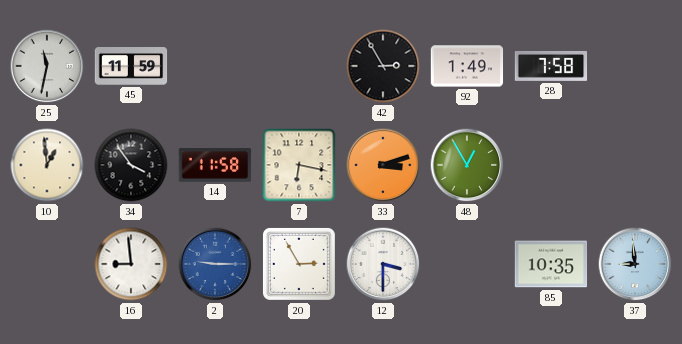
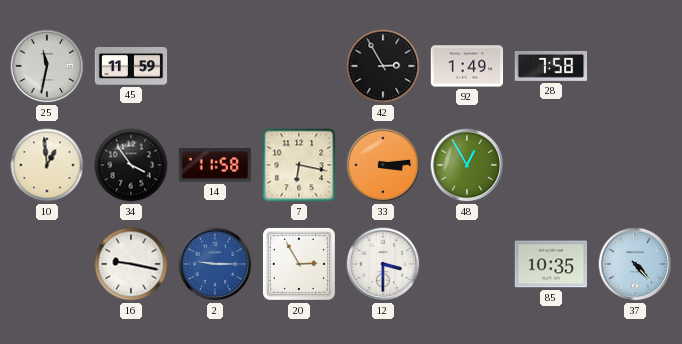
33: 3:12 -> 3:14 (383, 165)
16: 8:59 -> 9:17 (131, 264)
37: 8:59 -> 4:23 (635, 264)
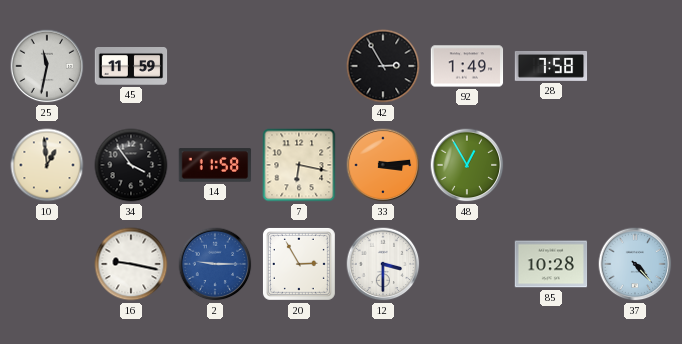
85: 10:35 -> 10:28 (551, 264)
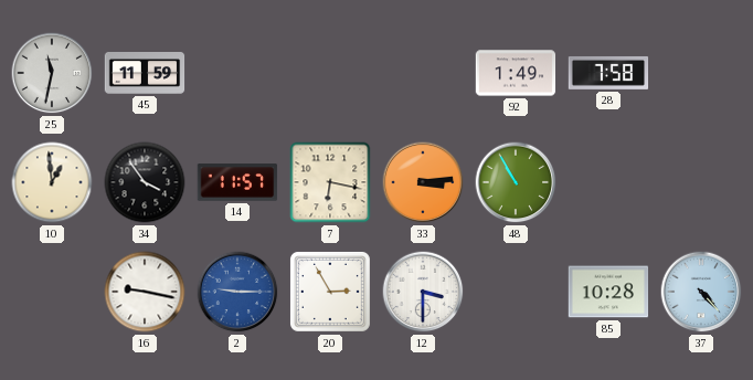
42: 2:55 -> none (383, 66)
14: 11:58 -> 11:57 (237, 182)
48: 12:55 -> 10:55 (516, 182)
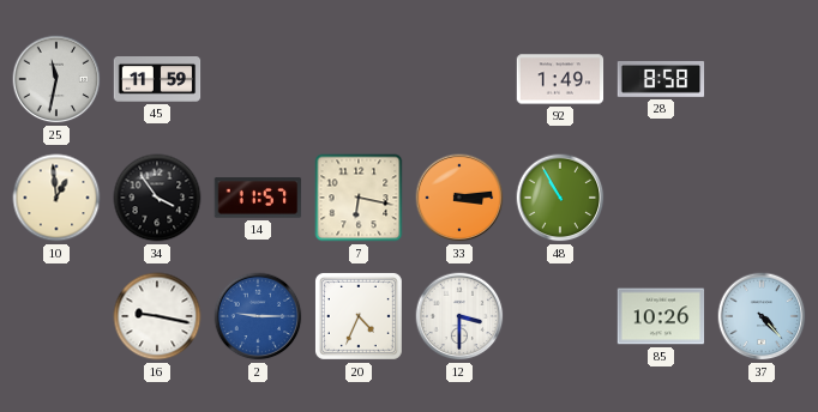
28: 7:58 -> 8:58 (661, 79)
20: 2:55 -> 4:34 (359, 316)
85: 10:28 -> 10:26 (661, 316)
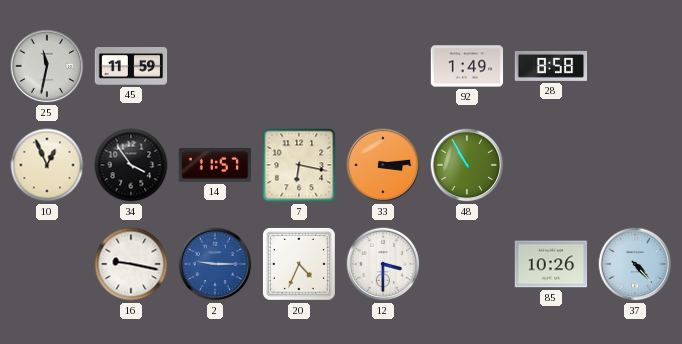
10: 12:59 -> 12:56 (47, 165)
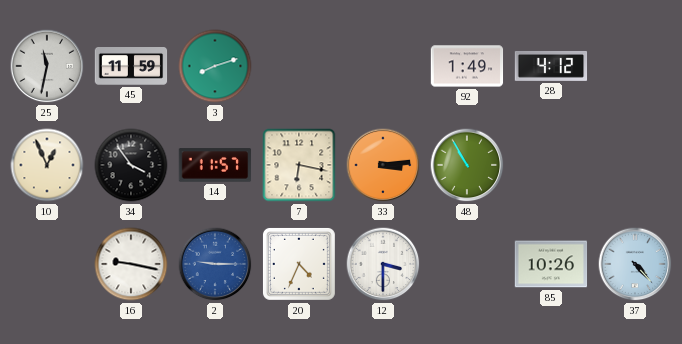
3: none -> 8:12 (215, 66)
28: 8:58 -> 4:12 (551, 66)
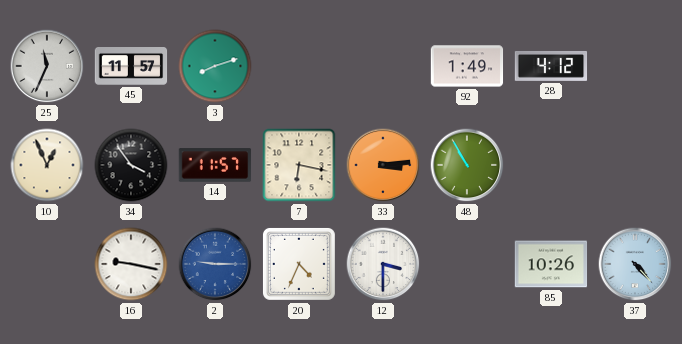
25: 11:32 -> 11:34 (47, 66)
45: 11:59 -> 11:57 (131, 67)
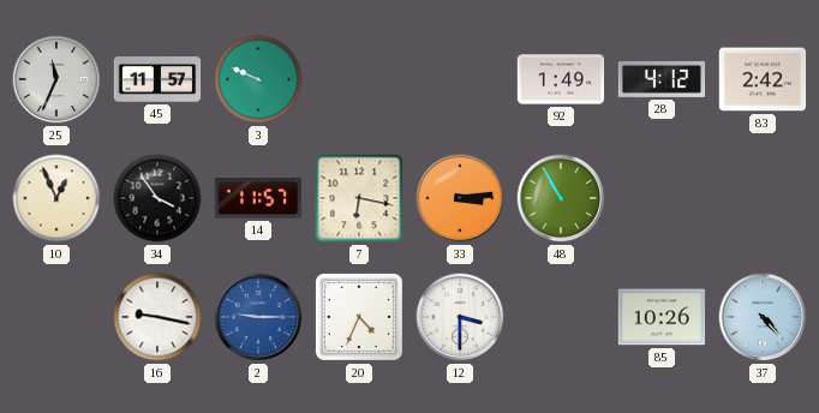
3: 8:12 -> 9:49 (258, 79)
83: none -> 2:42 (763, 79)
